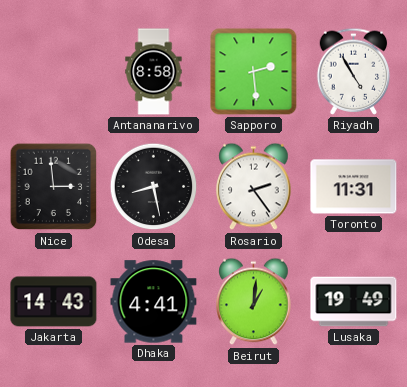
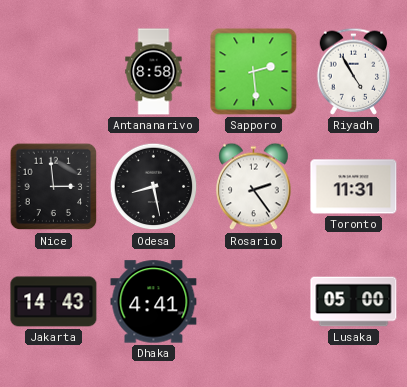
Beirut: 1:01 -> none (254, 302)
Lusaka: 19:49 -> 05:00 (354, 302)
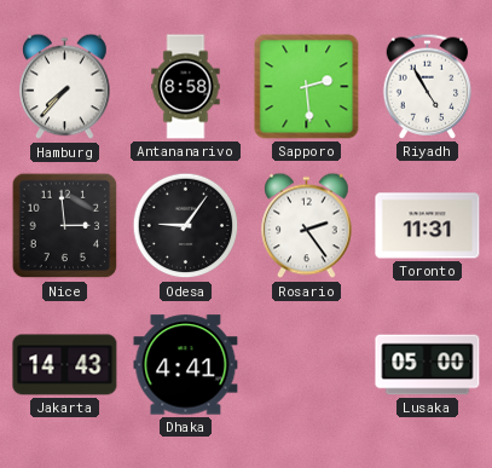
Hamburg: none -> 7:37 (65, 87)
Odesa: 8:28 -> 9:06 (186, 226)
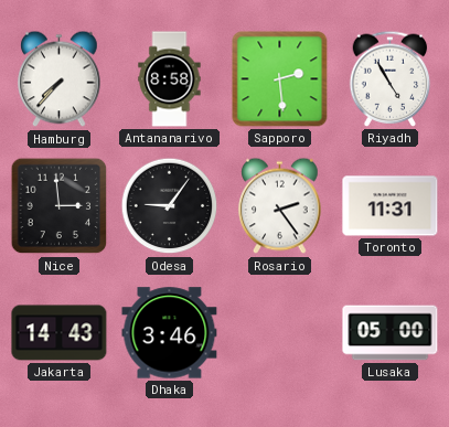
Dhaka: 4:41 -> 3:46 (170, 333)
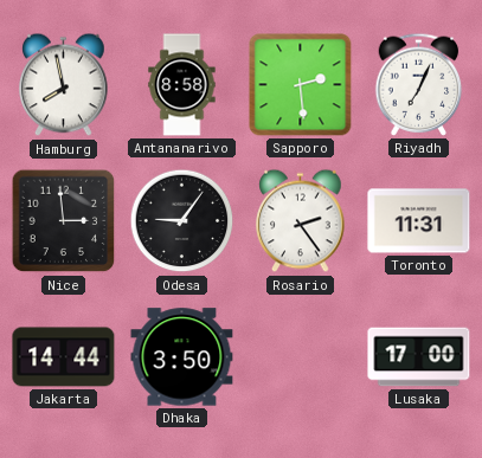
Hamburg: 7:37 -> 7:58 (64, 85)
Riyadh: 4:55 -> 7:04 (419, 84)
Jakarta: 14:43 -> 14:44 (64, 357)
Dhaka: 3:46 -> 3:50 (182, 357)
Lusaka: 05:00 -> 17:00 (419, 357)
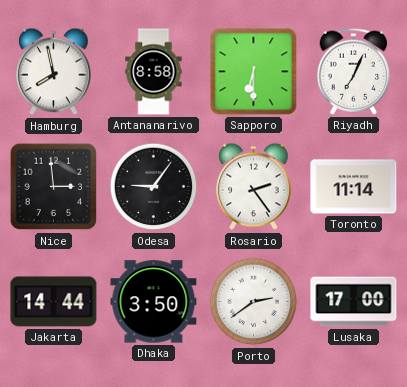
Sapporo: 2:29 -> 6:30 (254, 72)
Toronto: 11:31 -> 11:14 (354, 187)
Porto: none -> 2:39 (254, 302)
